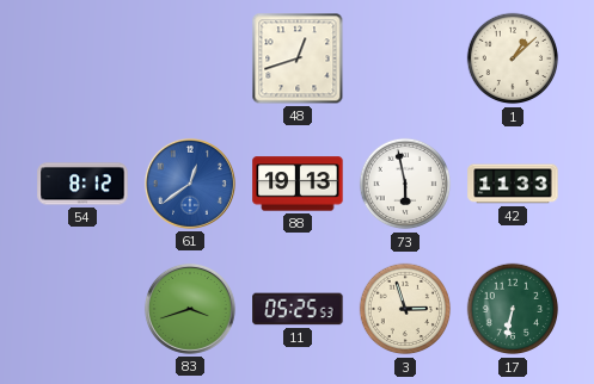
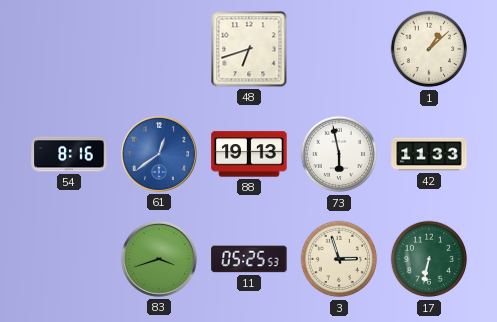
48: 12:42 -> 6:42 (249, 49)
54: 8:12 -> 8:16 (69, 154)
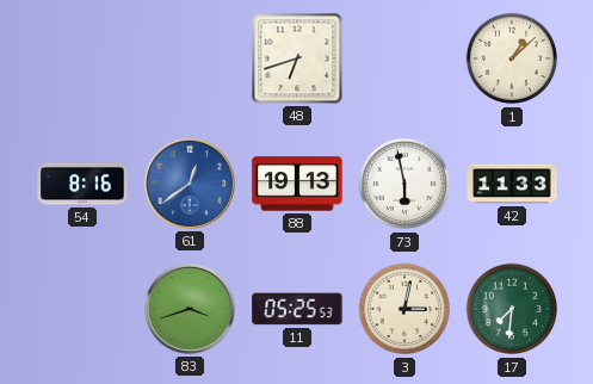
3: 2:57 -> 3:02 (404, 309)
17: 6:32 -> 7:31 (512, 309)
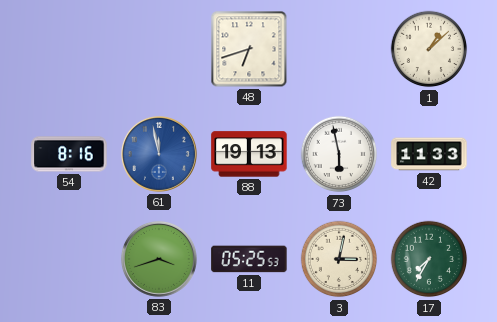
61: 12:39 -> 11:58 (159, 154)
17: 7:31 -> 7:35 (429, 259)
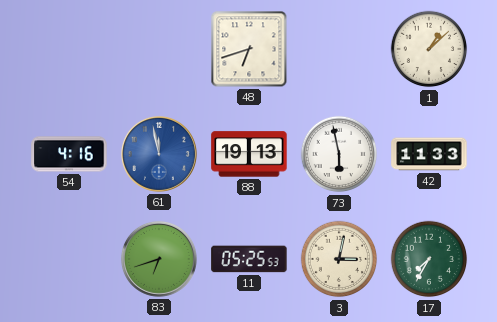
54: 8:16 -> 4:16 (69, 154)
83: 3:42 -> 6:42 (159, 259)
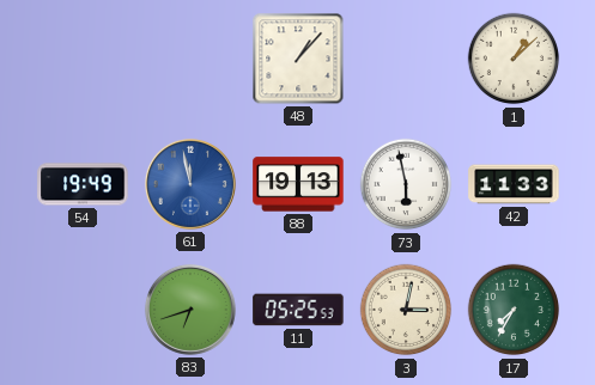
48: 6:42 -> 1:07 (298, 59)
54: 4:16 -> 19:49 (83, 184)
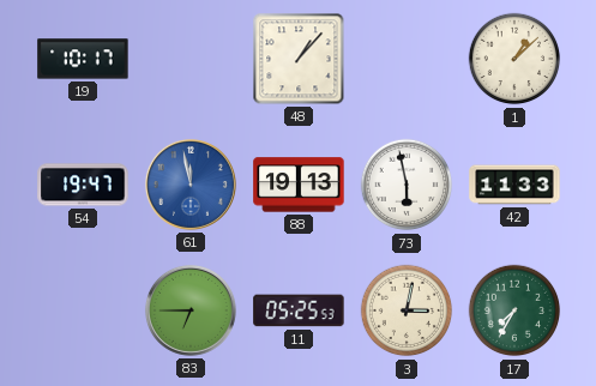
19: none -> 10:17 (83, 59)
54: 19:49 -> 19:47 (83, 185)
83: 6:42 -> 6:45 (191, 310)
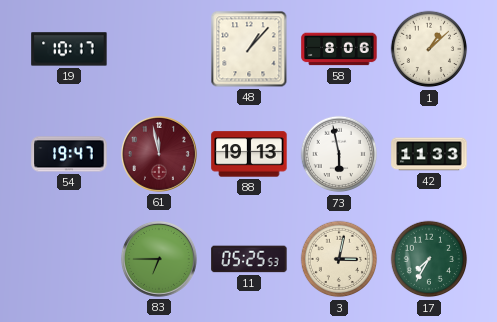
58: none -> 8:06 (339, 49)
61 dial: blue -> burgundy (159, 154)
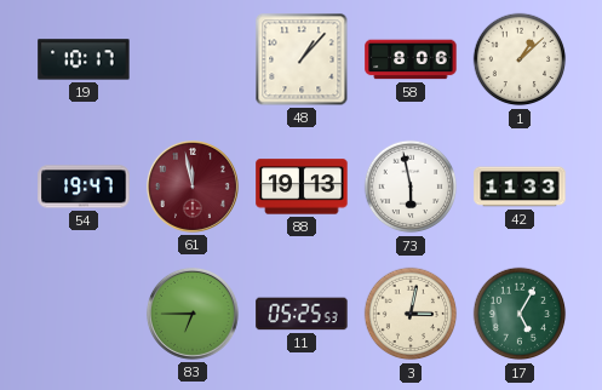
17: 7:35 -> 5:05 (520, 314)
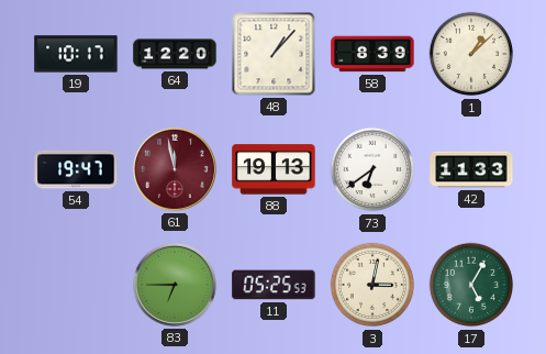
64: none -> 12:20 (175, 54)
58: 8:06 -> 8:39 (372, 54)
73: 5:58 -> 6:39 (372, 169)
